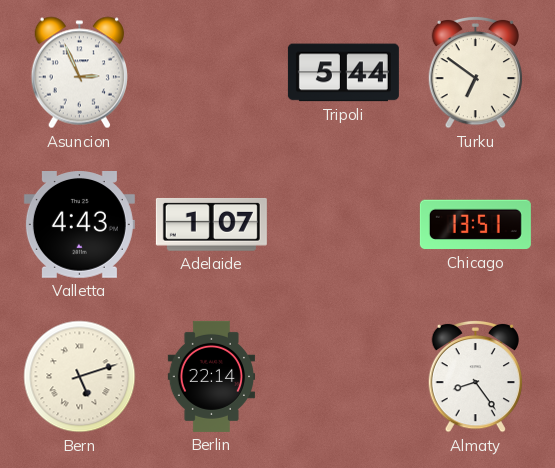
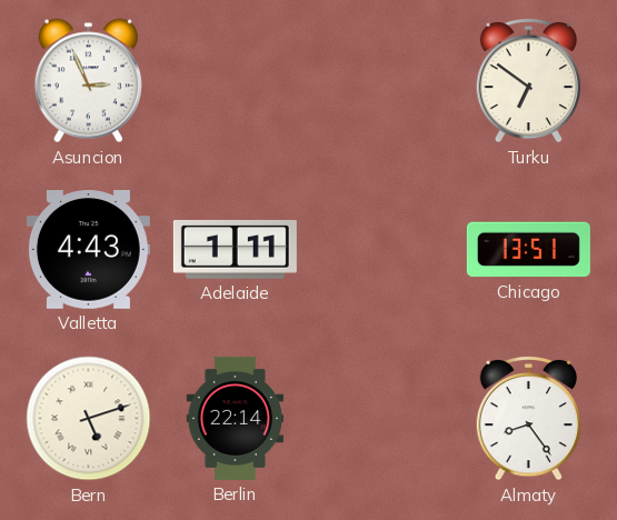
Tripoli: 5:44 -> none (343, 73)
Adelaide: 1:07 -> 1:11 (235, 249)
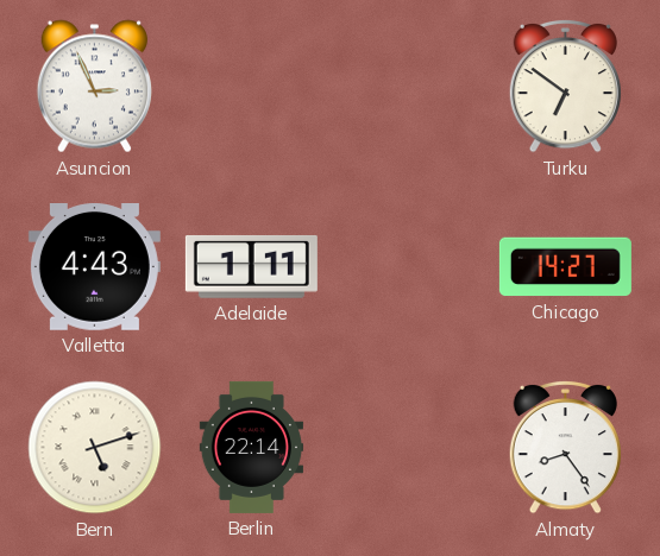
Chicago: 13:51 -> 14:27 (565, 267)
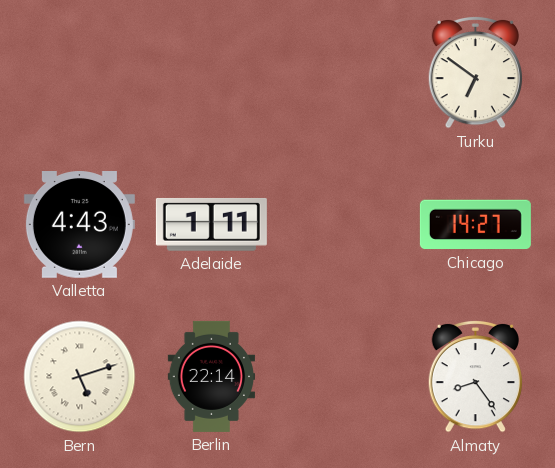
Asuncion: 2:56 -> none (94, 87)
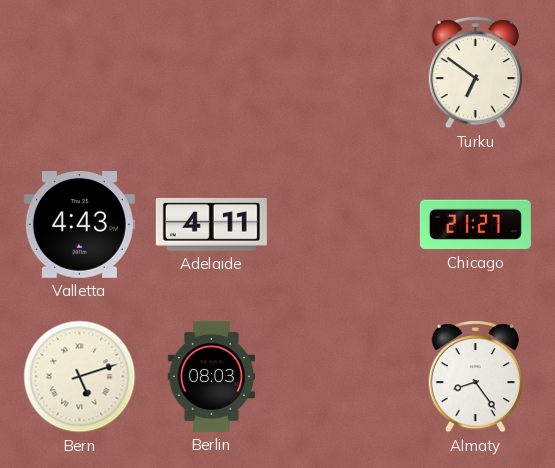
Adelaide: 1:11 -> 4:11 (211, 224)
Chicago: 14:27 -> 21:27 (475, 225)
Berlin: 22:14 -> 08:03 (211, 376)
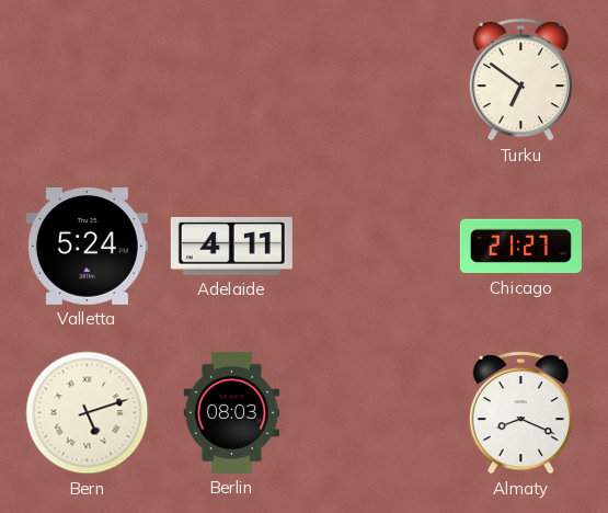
Valletta: 4:43 -> 5:24 (87, 247)
Almaty: 8:24 -> 8:19 (520, 412)
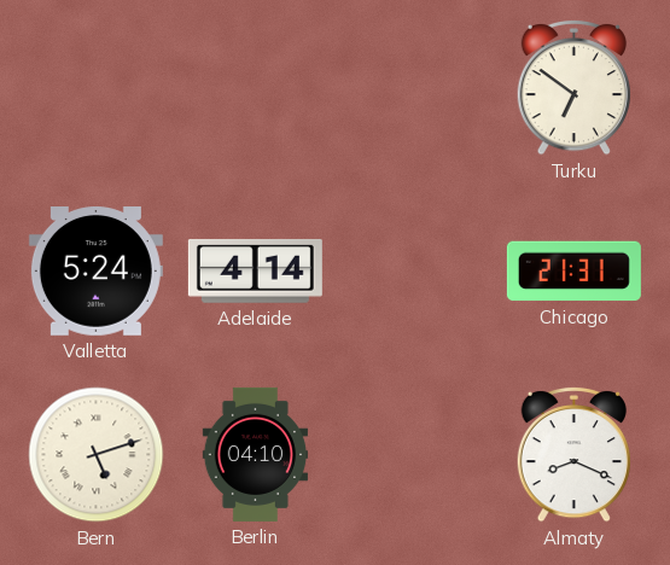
Adelaide: 4:11 -> 4:14 (255, 270)
Chicago: 21:27 -> 21:31 (573, 272)
Berlin: 08:03 -> 04:10 (255, 454)
